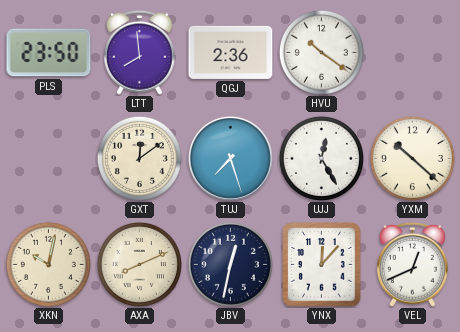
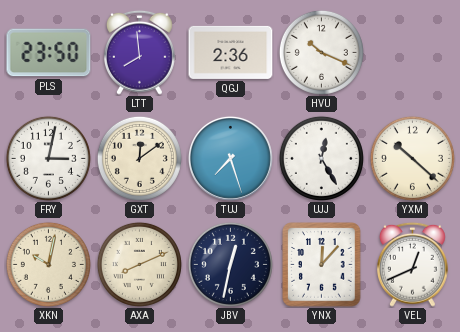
HVU: 10:21 -> 10:19 (321, 52)
FRY: none -> 3:02 (48, 158)
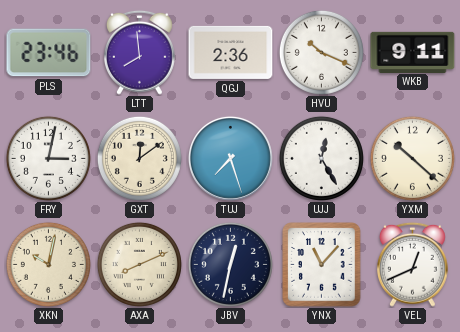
PLS: 23:50 -> 23:46 (49, 53)
WKB: none -> 9:11 (413, 52)
YNX: 12:07 -> 11:07 (322, 265)
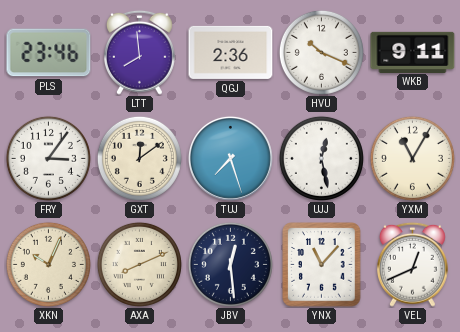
FRY: 3:02 -> 3:06 (48, 158)
UJJ: 12:25 -> 12:28 (321, 158)
YXM: 10:22 -> 11:05 (412, 158)
XKN: 10:02 -> 10:04 (48, 264)
JBV: 12:32 -> 12:29 (230, 264)
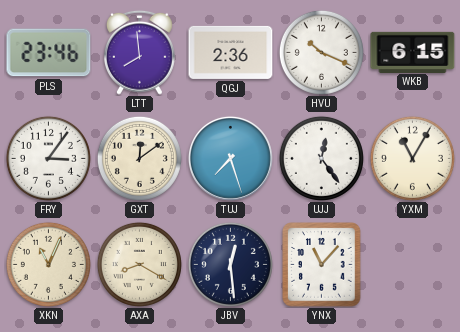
WKB: 9:11 -> 6:15 (413, 52)
UJJ: 12:28 -> 12:24 (321, 158)
XKN: 10:04 -> 11:04 (48, 264)
AXA: 8:11 -> 8:20 (139, 264)
VEL: 12:41 -> none (412, 264)
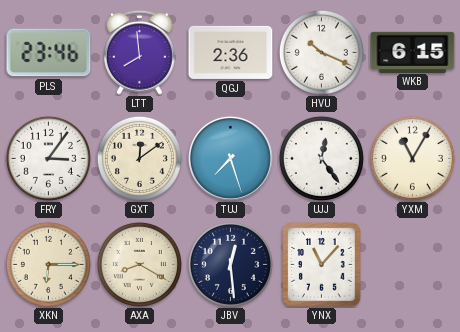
XKN: 11:04 -> 6:15 (48, 264)
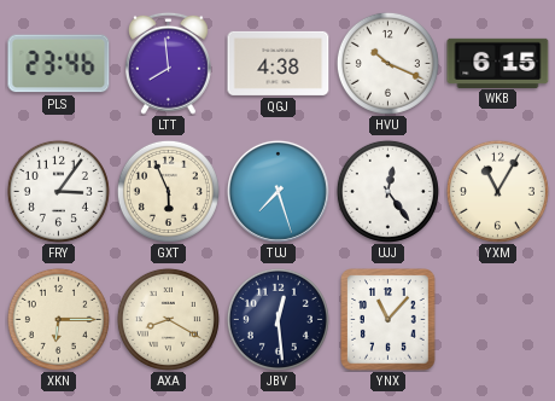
QGJ: 2:36 -> 4:38 (279, 63)
GXT: 12:09 -> 5:56 (168, 191)
